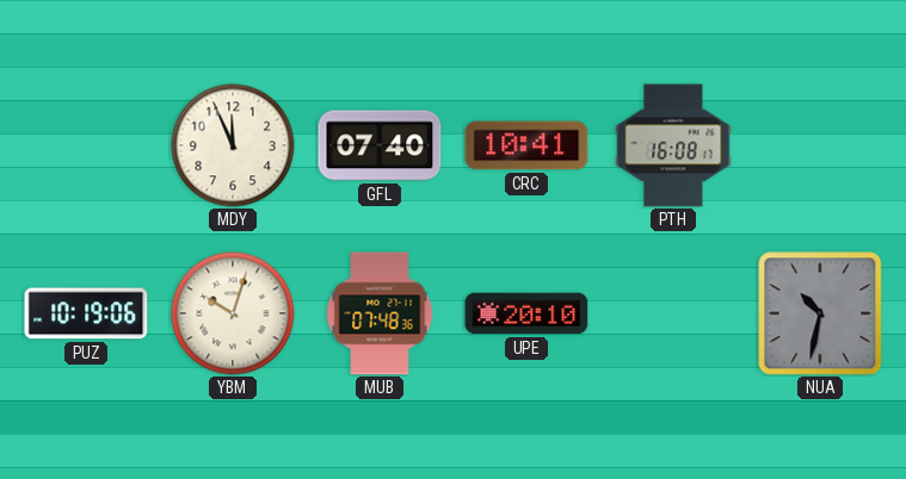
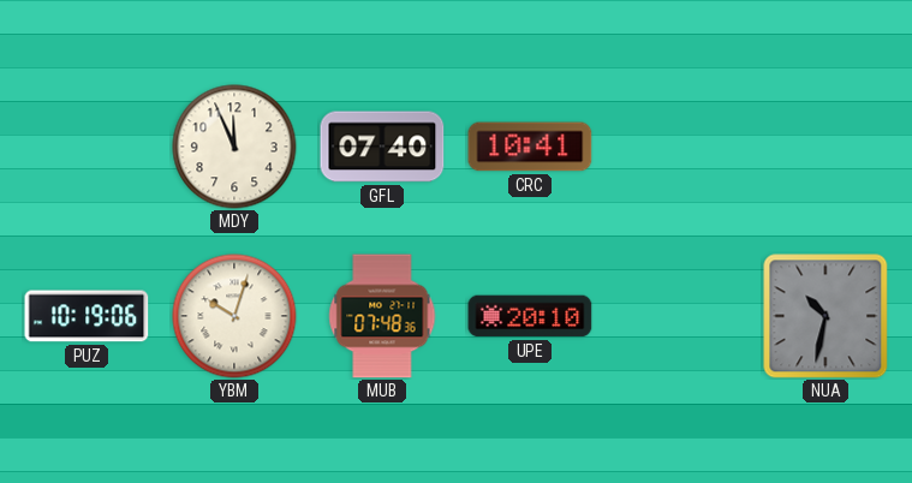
PTH: 16:08 -> none (673, 145)
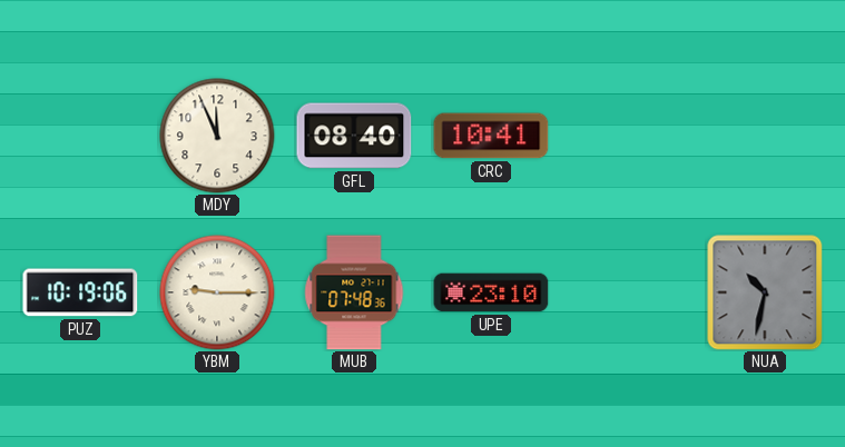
GFL: 07:40 -> 08:40 (354, 136)
YBM: 10:03 -> 9:15 (217, 292)
UPE: 20:10 -> 23:10 (491, 292)
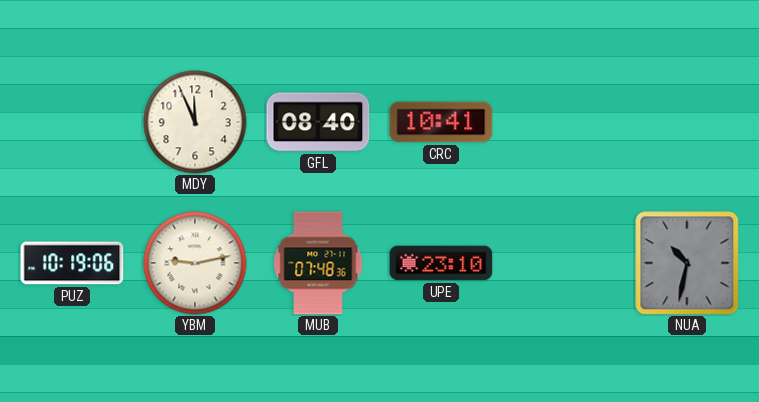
YBM: 9:15 -> 9:13 (195, 263)
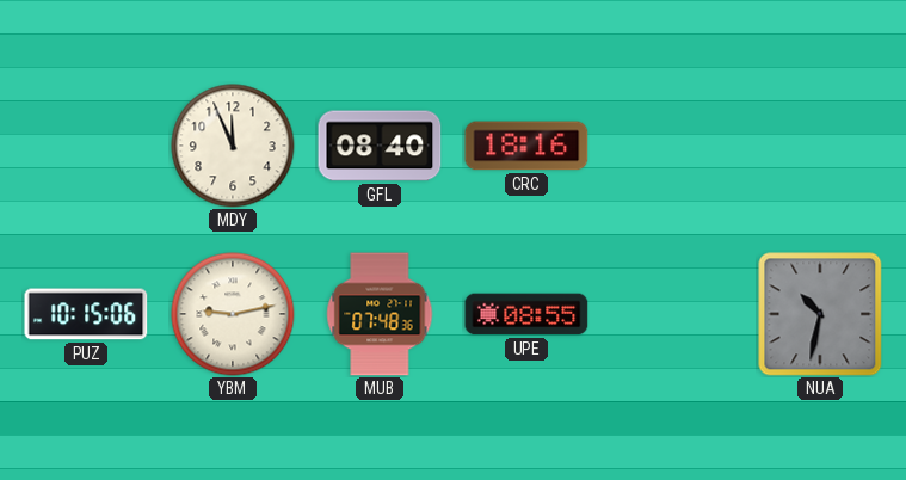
CRC: 10:41 -> 18:16 (526, 146)
PUZ: 10:19 -> 10:15 (86, 314)
UPE: 23:10 -> 08:55 (526, 314)
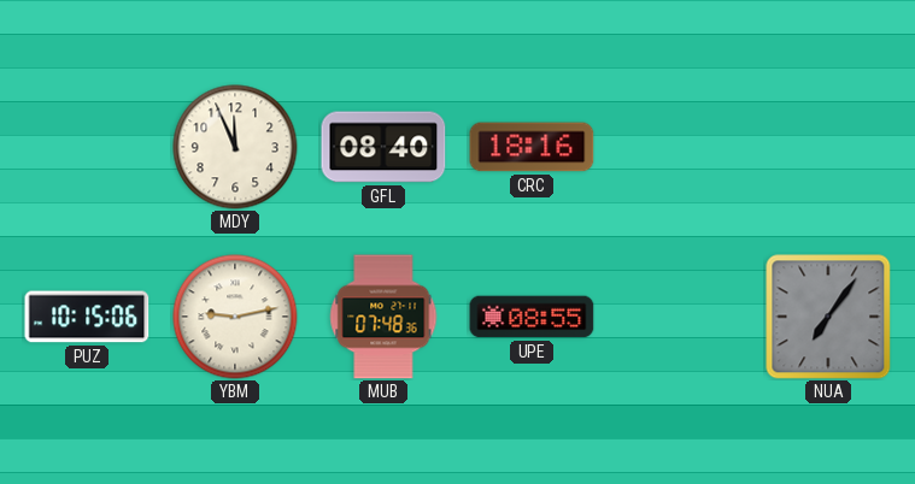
NUA: 10:32 -> 7:06 (828, 317)
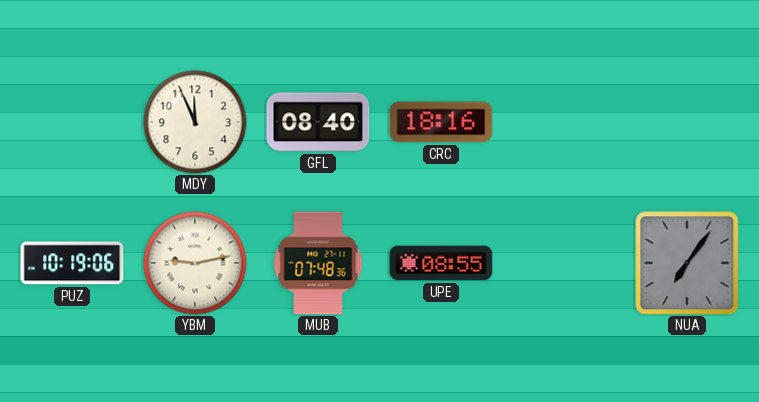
PUZ: 10:15 -> 10:19 (72, 263)
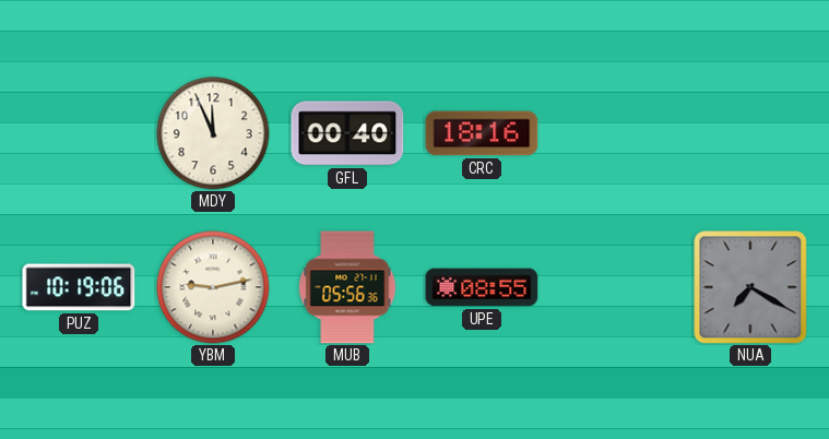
GFL: 08:40 -> 00:40 (347, 133)
MUB: 07:48 -> 05:56 (347, 287)
NUA: 7:06 -> 7:20 (750, 287)
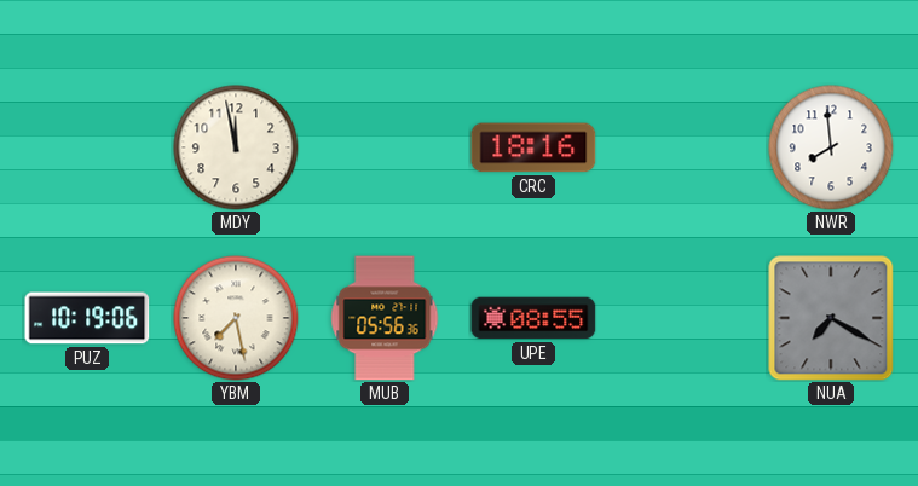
MDY: 11:56 -> 11:58 (236, 147)
GFL: 00:40 -> none (347, 133)
NWR: none -> 7:59 (831, 147)
YBM: 9:13 -> 7:28 (236, 318)
